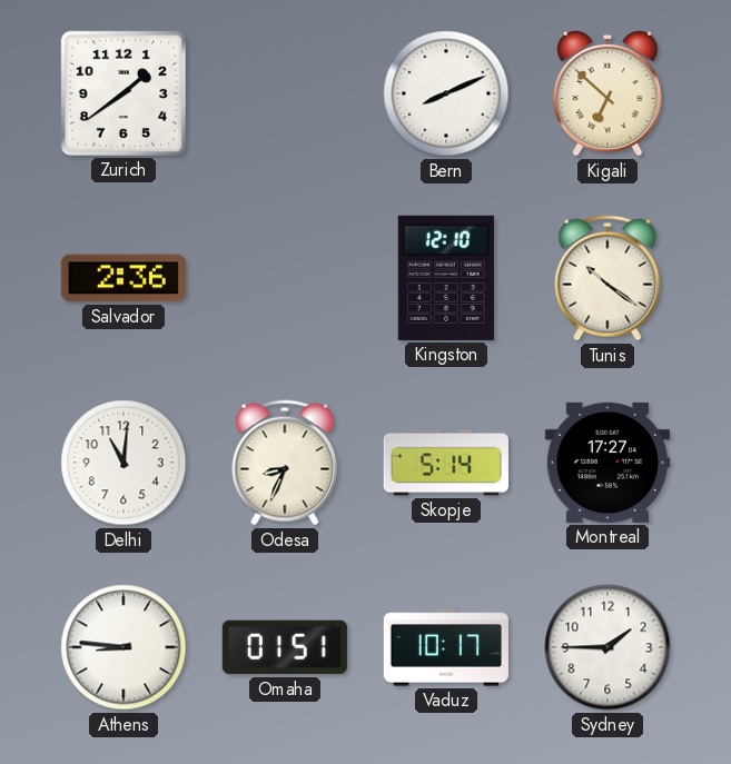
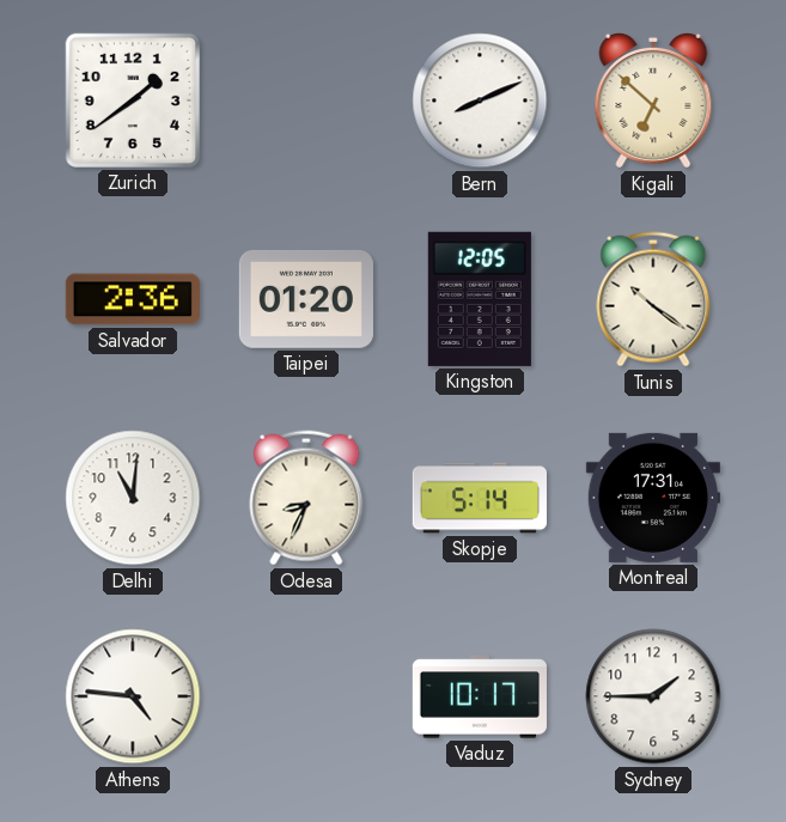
Taipei: none -> 01:20 (306, 299)
Kingston: 12:10 -> 12:05 (480, 299)
Montreal: 17:27 -> 17:31 (653, 498)
Athens: 8:46 -> 4:46 (133, 696)
Omaha: 01:51 -> none (285, 647)
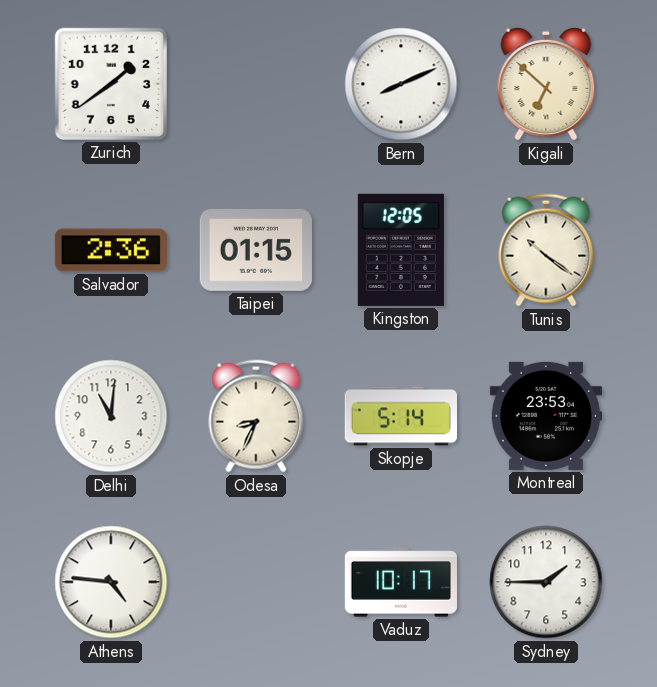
Taipei: 01:20 -> 01:15 (256, 250)
Montreal: 17:31 -> 23:53 (546, 416)
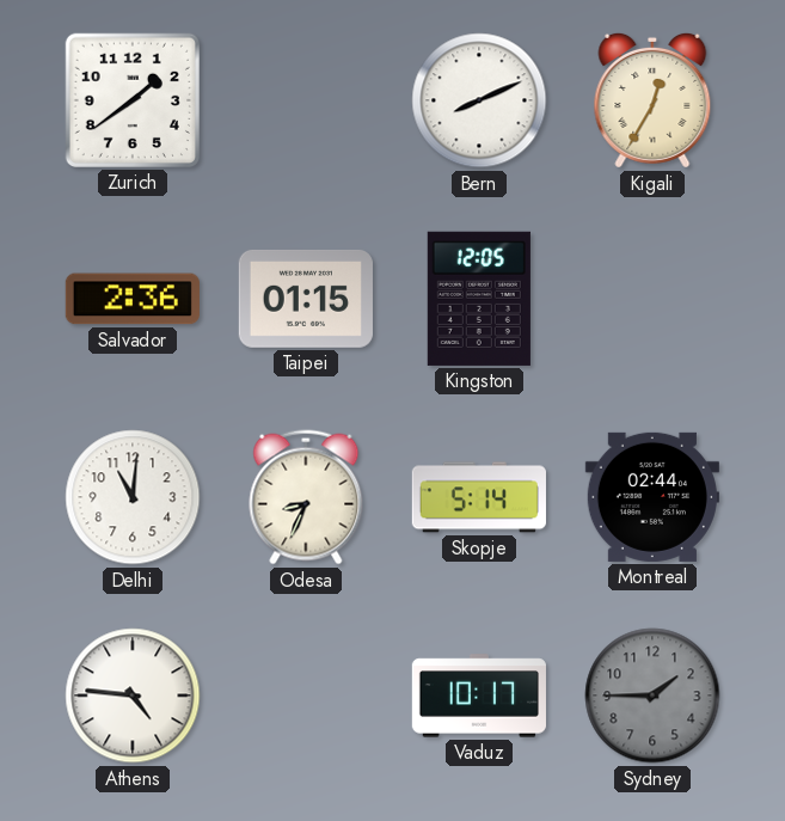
Kigali: 6:52 -> 12:35 (652, 100)
Tunis: 10:21 -> none (546, 250)
Montreal: 23:53 -> 02:44 (652, 497)
Sydney dial: white -> grey (652, 696)
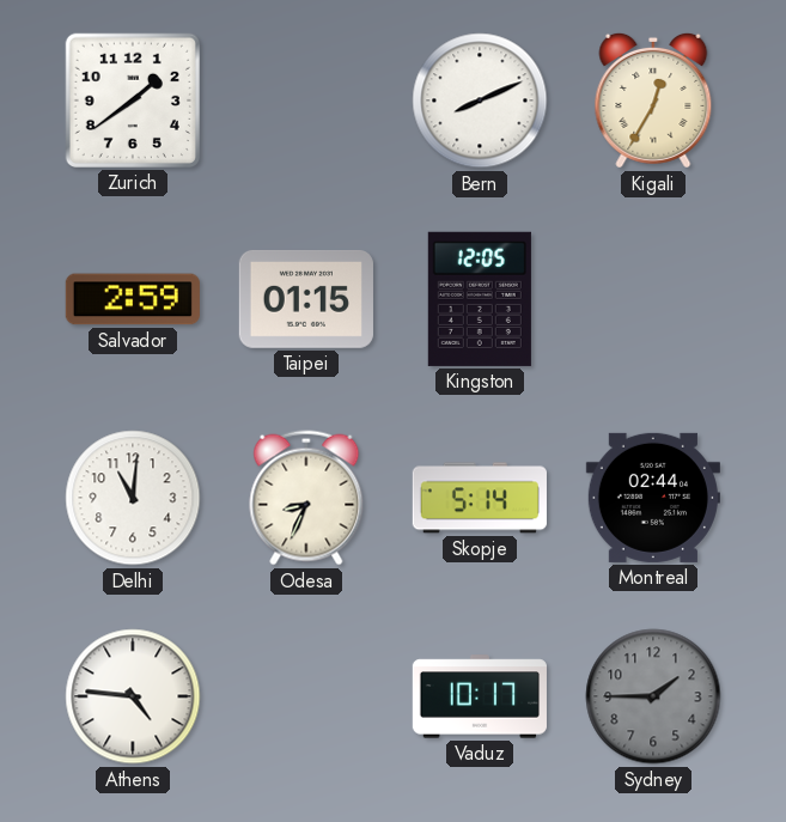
Salvador: 2:36 -> 2:59 (133, 299)
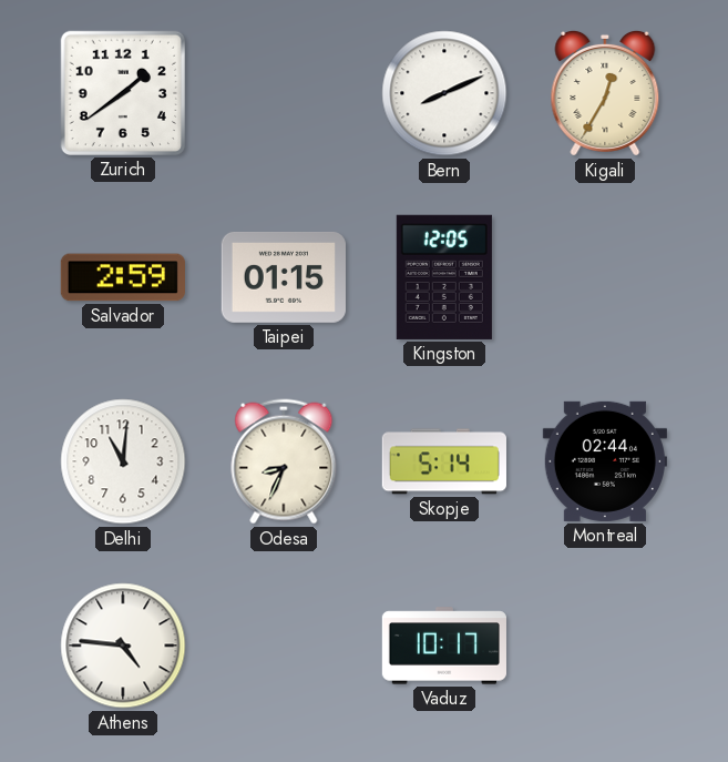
Sydney: 1:45 -> none (653, 696)
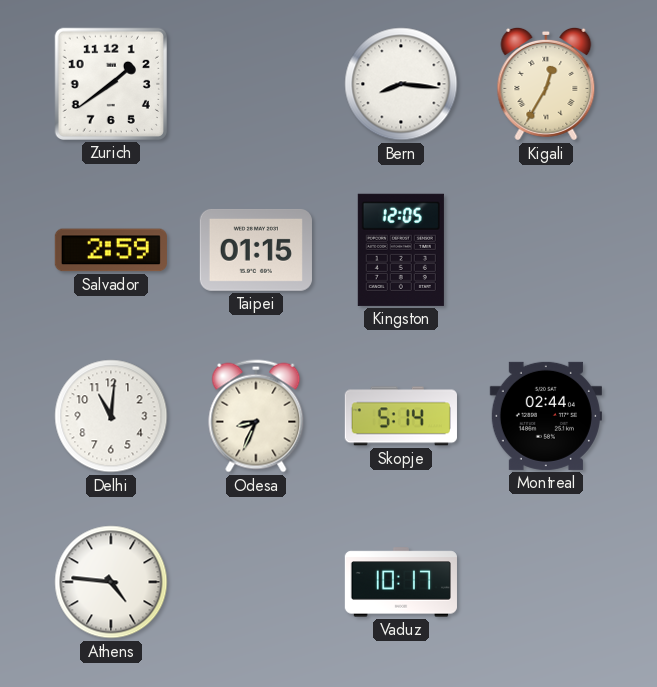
Bern: 8:11 -> 8:16 (401, 84)
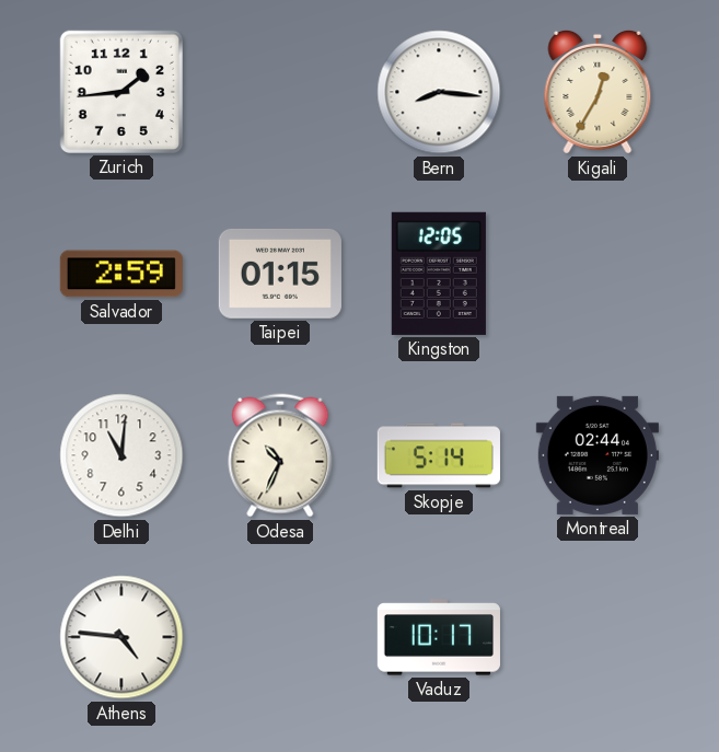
Zurich: 1:39 -> 1:44 (121, 92)
Odesa: 8:34 -> 10:34 (280, 455)
